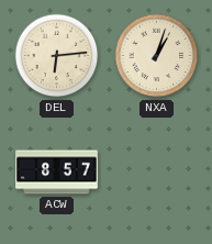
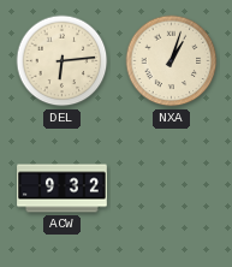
ACW: 8:57 -> 9:32 (63, 189)
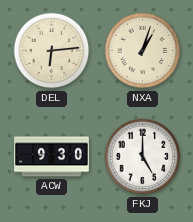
ACW: 9:32 -> 9:30 (52, 157)
FKJ: none -> 5:00 (143, 157)
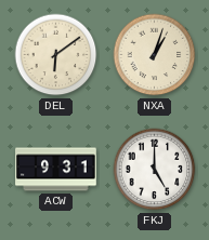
DEL: 6:14 -> 6:09 (56, 55)
ACW: 9:30 -> 9:31 (56, 170)
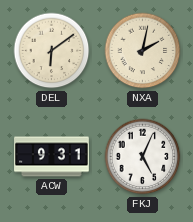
NXA: 1:03 -> 2:02 (143, 51)
FKJ: 5:00 -> 5:04 (143, 157)
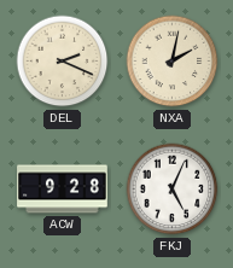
DEL: 6:09 -> 2:19 (63, 62)
ACW: 9:31 -> 9:28 (63, 190)
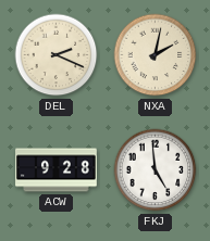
FKJ: 5:04 -> 4:59 (156, 170)
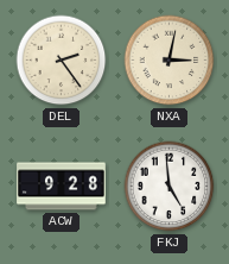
DEL: 2:19 -> 2:24 (62, 61)
NXA: 2:02 -> 3:02 (170, 61)
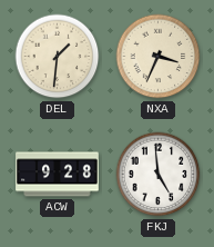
DEL: 2:24 -> 1:31 (58, 57)
NXA: 3:02 -> 3:34 (159, 57)
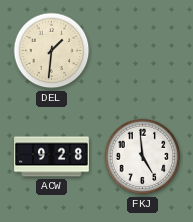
NXA: 3:34 -> none (159, 57)
